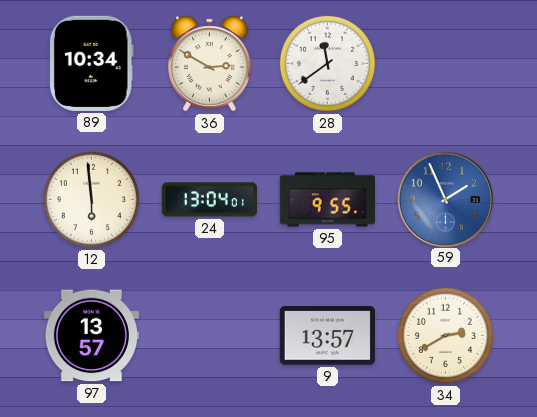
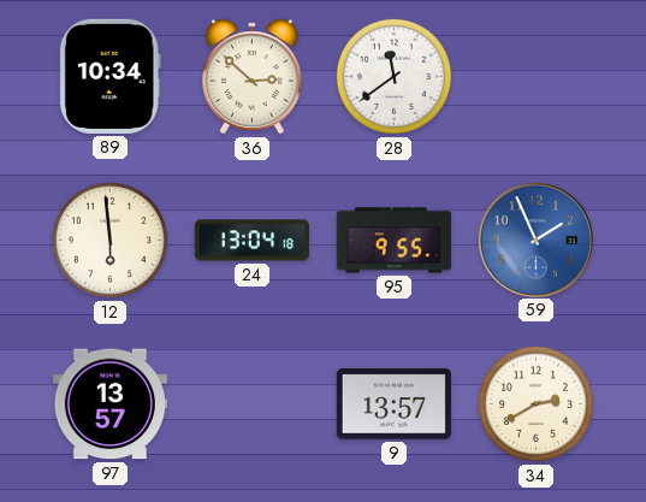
36: 2:50 -> 2:52 (253, 77)
24: 13:04:01 -> 13:04:18 (251, 241)
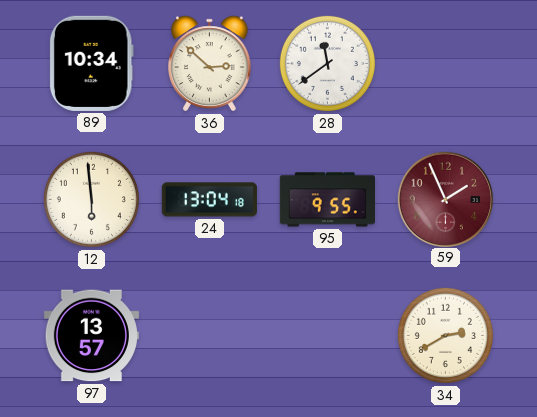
59 dial: blue -> burgundy (445, 199)
9: 13:57 -> none (393, 404)
